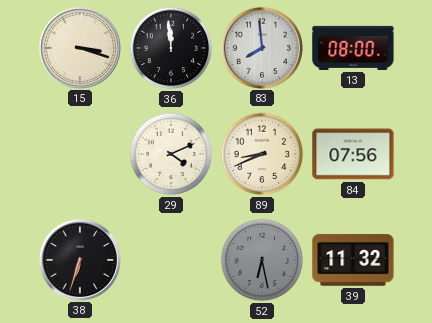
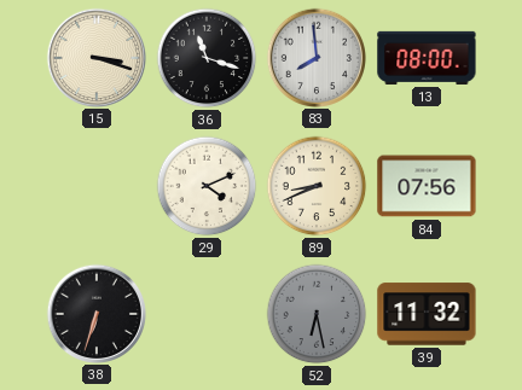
36: 11:59 -> 11:18 (207, 58)
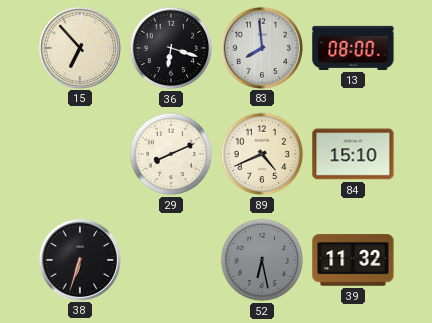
15: 3:18 -> 6:53 (79, 47)
36: 11:18 -> 6:18 (171, 48)
29: 4:11 -> 8:11 (171, 154)
89: 8:41 -> 4:41 (262, 154)
84: 07:56 -> 15:10 (353, 154)
